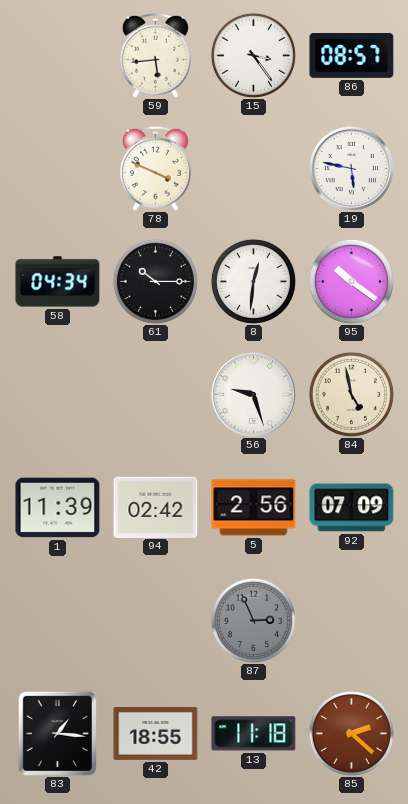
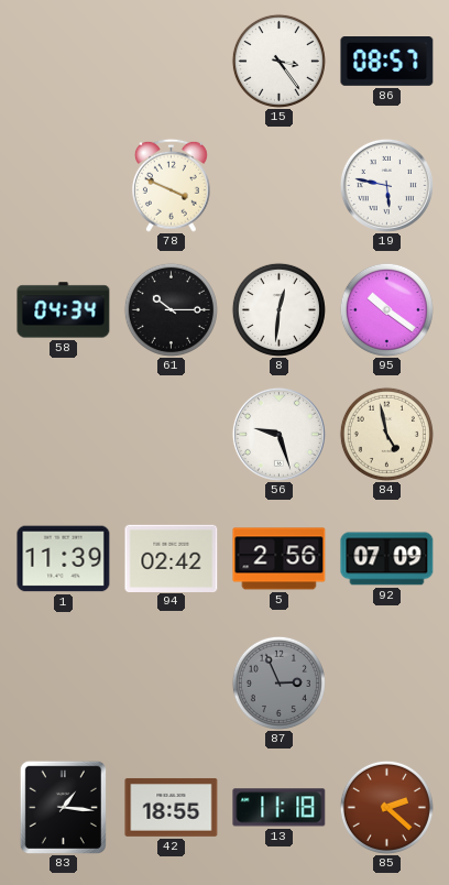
59: 5:44 -> none (155, 55)
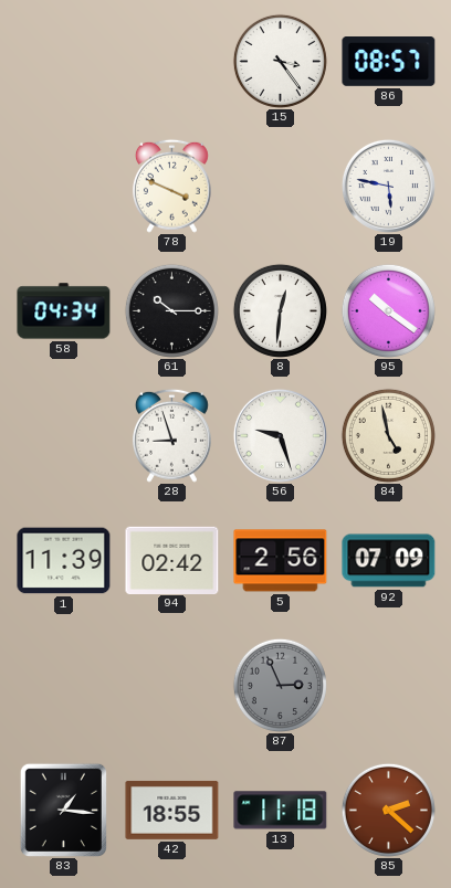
28: none -> 8:57 (171, 435)
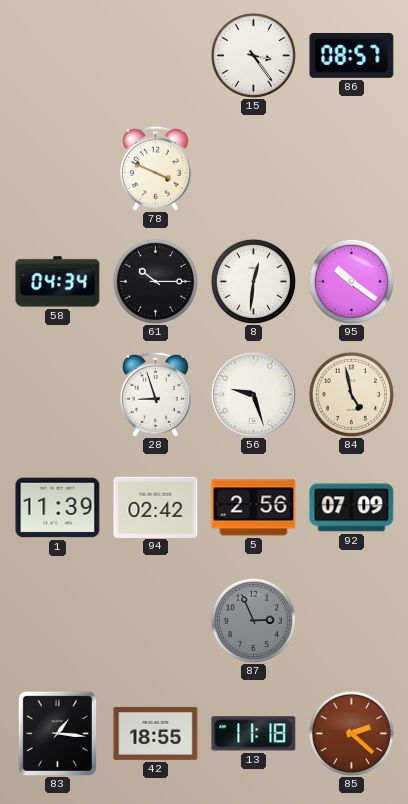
19: 5:47 -> none (388, 186)
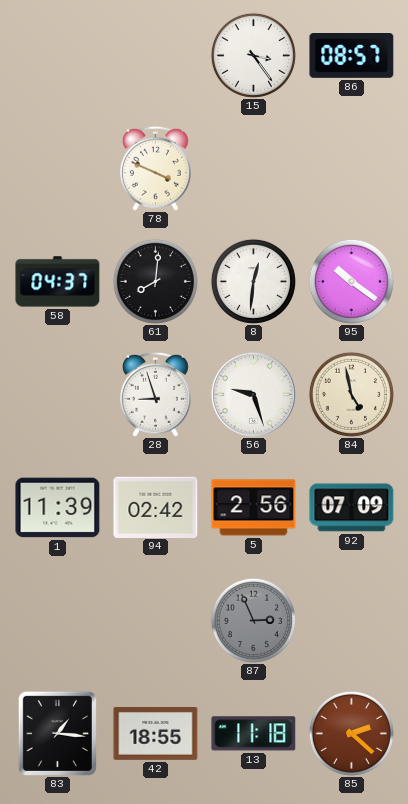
58: 04:34 -> 04:37 (58, 282)
61: 10:15 -> 8:01 (155, 281)
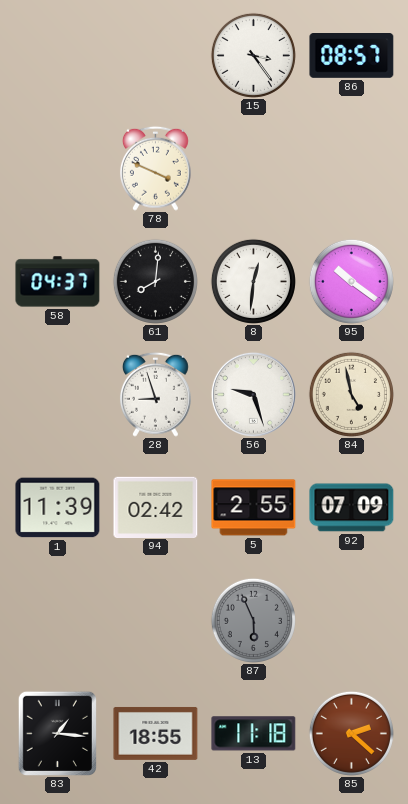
5: 2:56 -> 2:55 (254, 508)
87: 2:56 -> 5:56 (253, 620)
